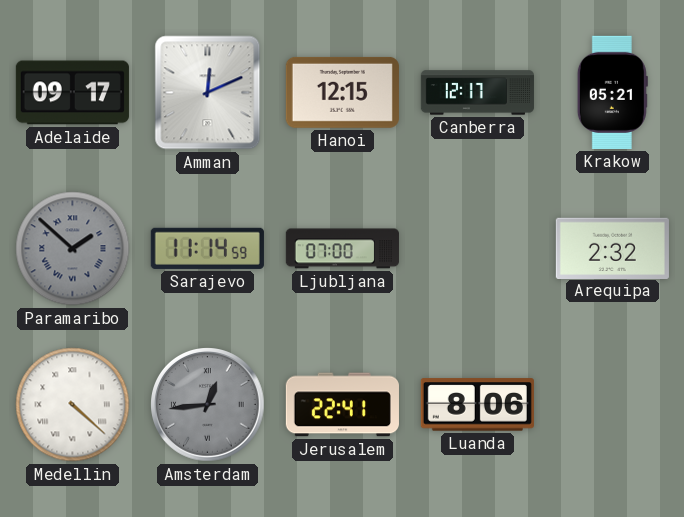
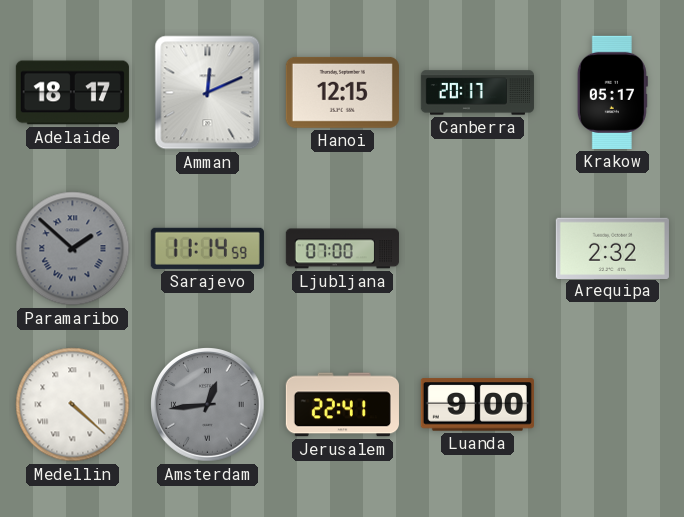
Adelaide: 09:17 -> 18:17 (72, 93)
Canberra: 12:17 -> 20:17 (477, 93)
Krakow: 05:21 -> 05:17 (612, 92)
Luanda: 8:06 -> 9:00 (477, 405)
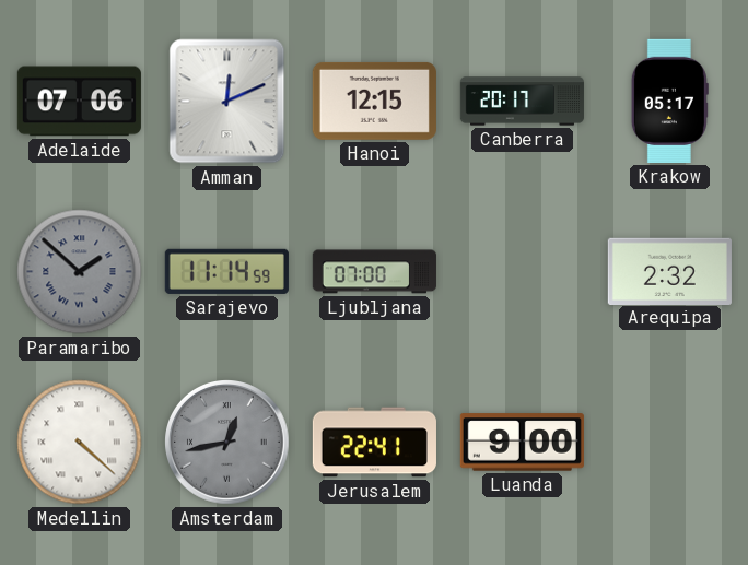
Adelaide: 18:17 -> 07:06 (79, 102)
Amsterdam: 12:44 -> 12:43 (227, 443)
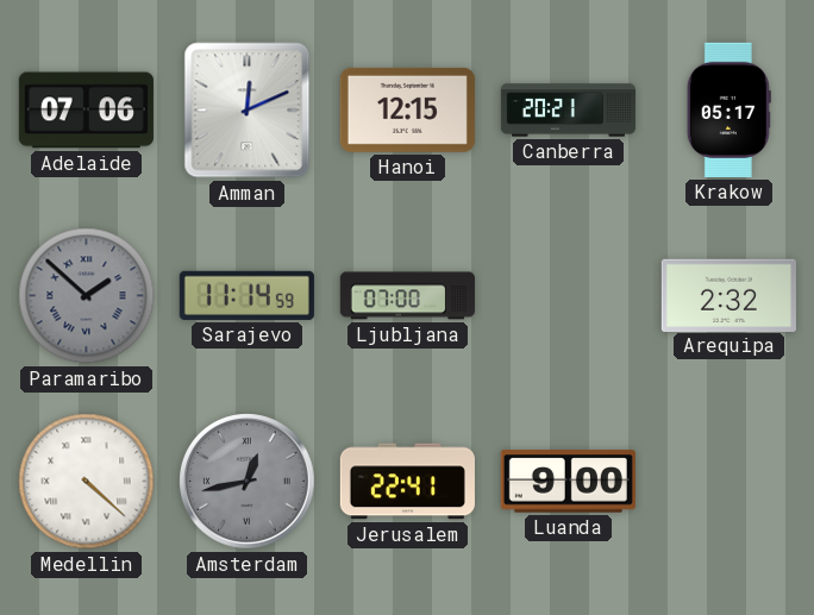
Canberra: 20:17 -> 20:21 (568, 111)
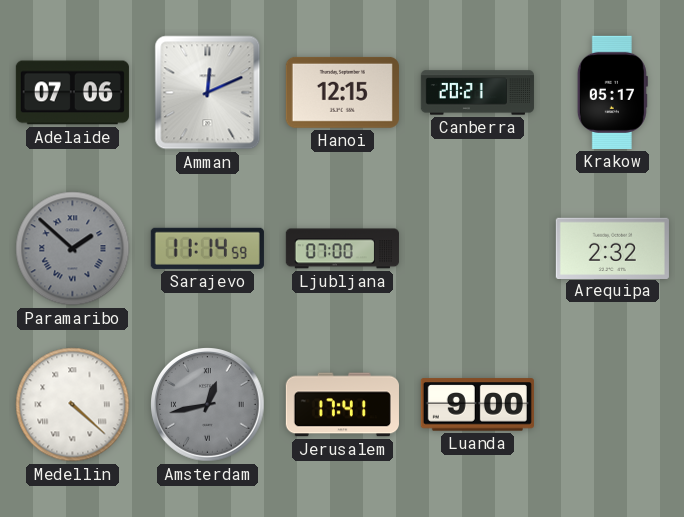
Jerusalem: 22:41 -> 17:41 (342, 405)
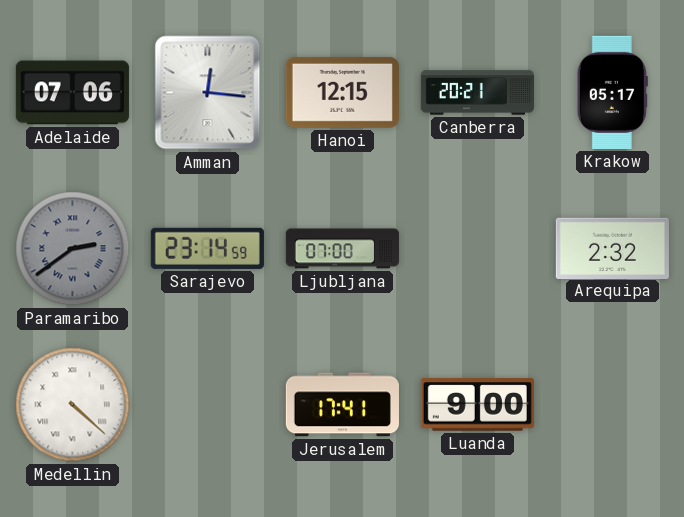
Amman: 12:11 -> 12:16 (208, 93)
Paramaribo: 1:52 -> 2:39 (73, 249)
Sarajevo: 11:14 -> 23:14 (207, 248)
Amsterdam: 12:43 -> none (208, 405)
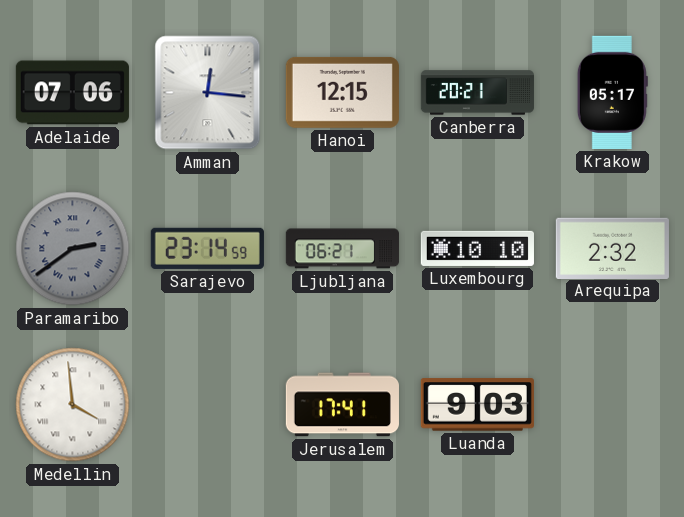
Ljubljana: 07:00 -> 06:21 (342, 249)
Luxembourg: none -> 10:10 (477, 248)
Medellin: 4:22 -> 3:59 (73, 405)
Luanda: 9:00 -> 9:03 (477, 405)
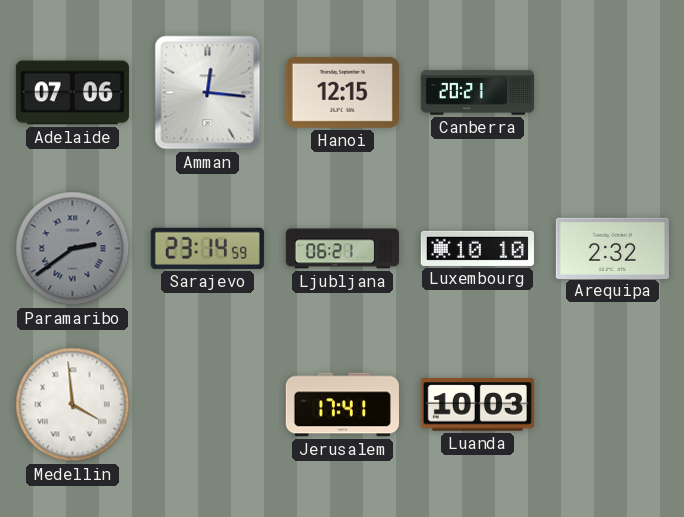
Krakow: 05:17 -> none (612, 92)
Luanda: 9:03 -> 10:03 (477, 405)
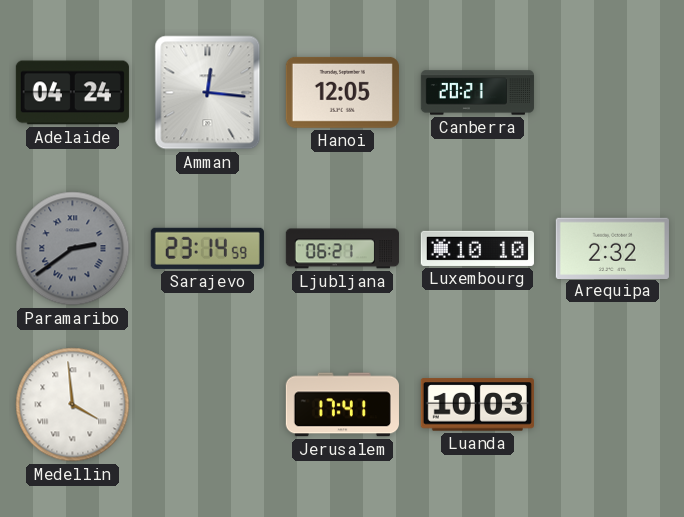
Adelaide: 07:06 -> 04:24 (72, 93)
Hanoi: 12:15 -> 12:05 (342, 92)
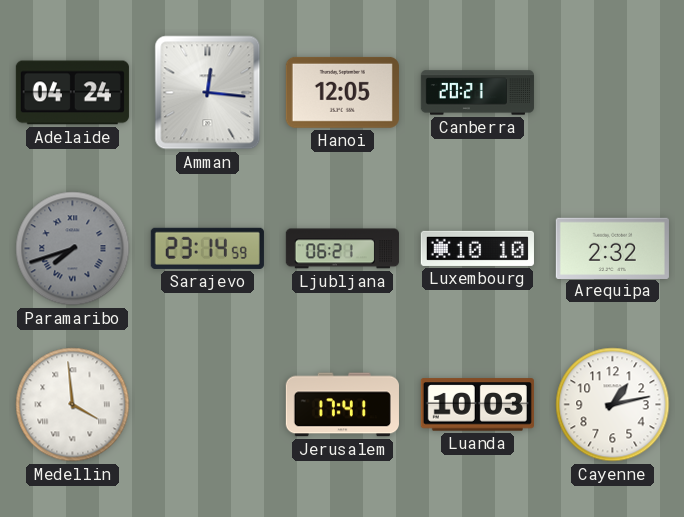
Paramaribo: 2:39 -> 7:42 (73, 249)
Cayenne: none -> 1:13 (613, 405)
